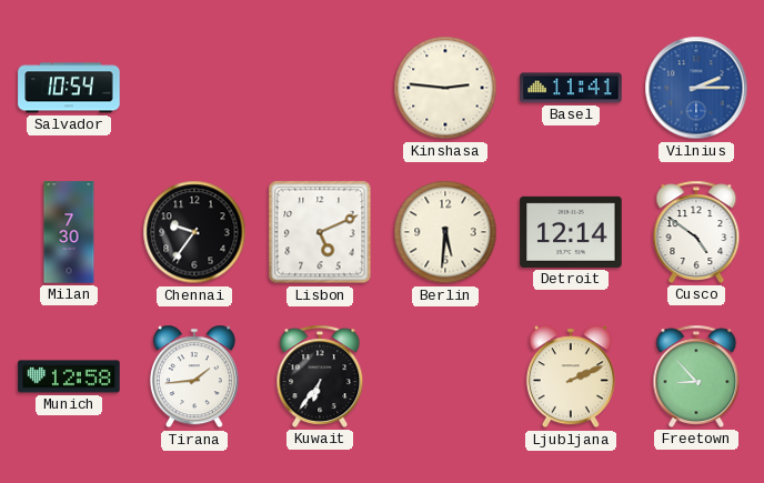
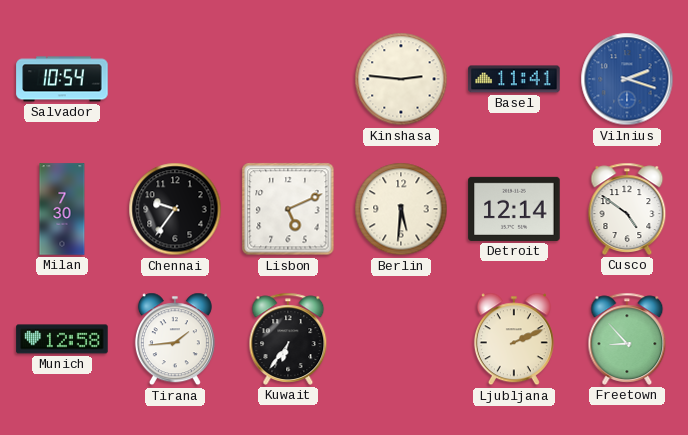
Vilnius: 2:15 -> 2:18 (627, 79)
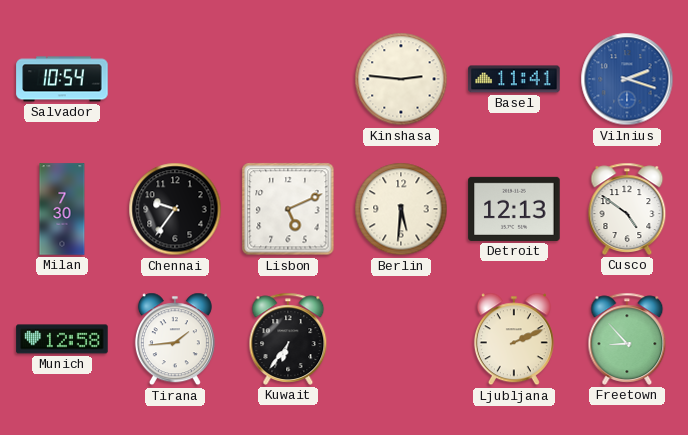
Detroit: 12:14 -> 12:13 (514, 209)
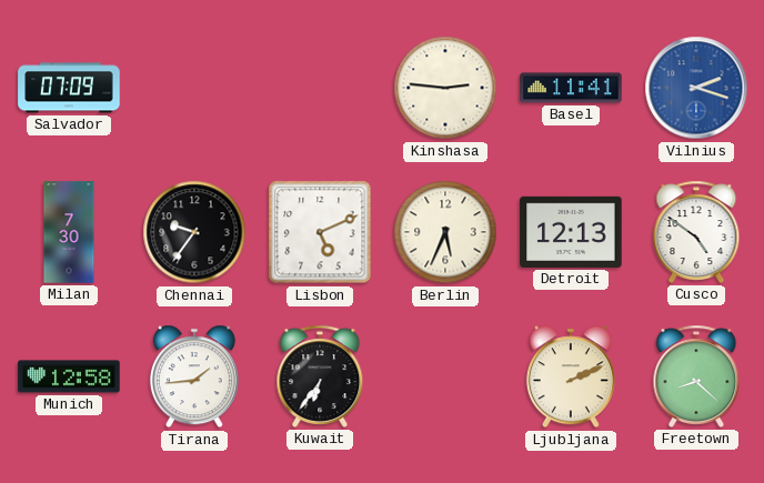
Salvador: 10:54 -> 07:09 (69, 88)
Berlin: 5:31 -> 5:34 (445, 232)
Freetown: 8:53 -> 8:22 (696, 376)
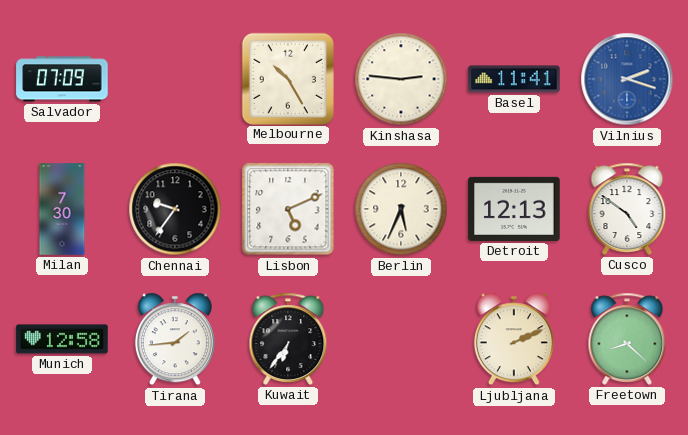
Melbourne: none -> 10:25 (287, 78)
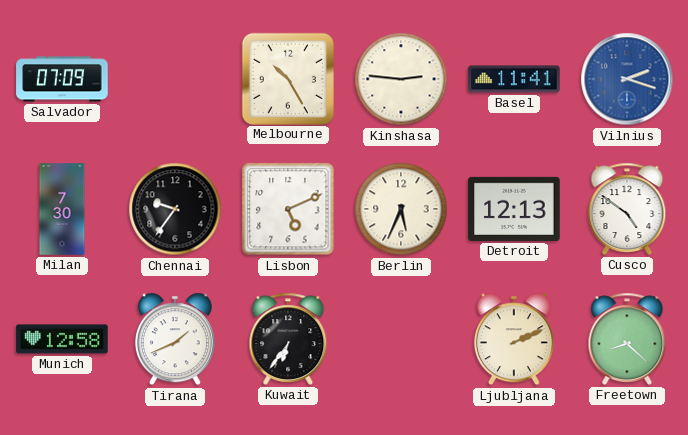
Tirana: 1:44 -> 1:41 (175, 339)
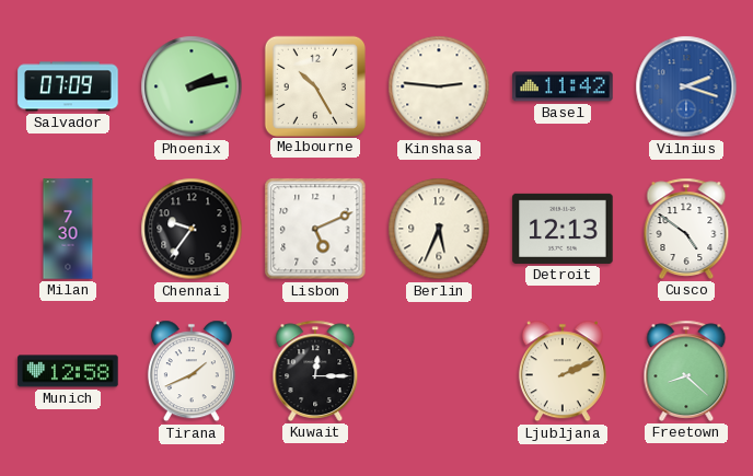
Phoenix: none -> 2:13 (192, 86)
Basel: 11:41 -> 11:42 (563, 86)
Kuwait: 6:36 -> 12:15 (315, 371)
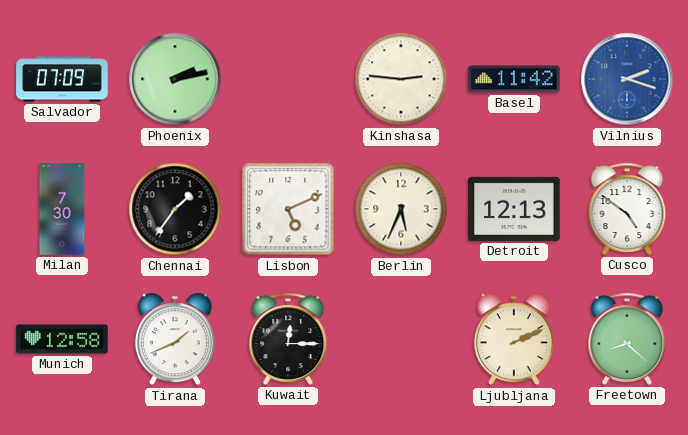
Melbourne: 10:25 -> none (314, 85)
Chennai: 9:36 -> 1:36 (175, 209)
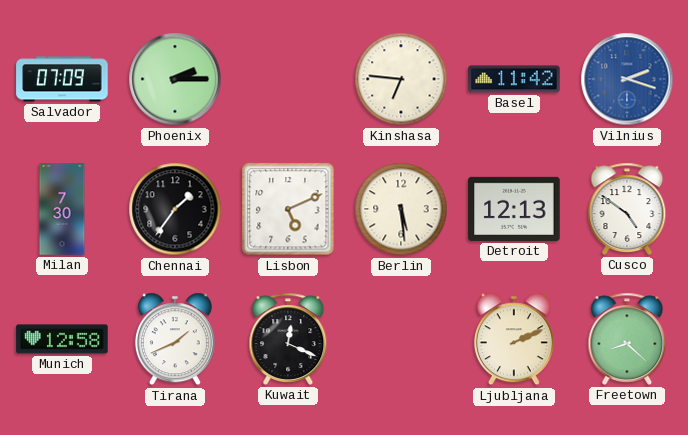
Phoenix: 2:13 -> 2:15 (175, 79)
Kinshasa: 2:46 -> 6:46 (401, 79)
Berlin: 5:34 -> 5:29 (401, 209)
Kuwait: 12:15 -> 12:19 (288, 339)
